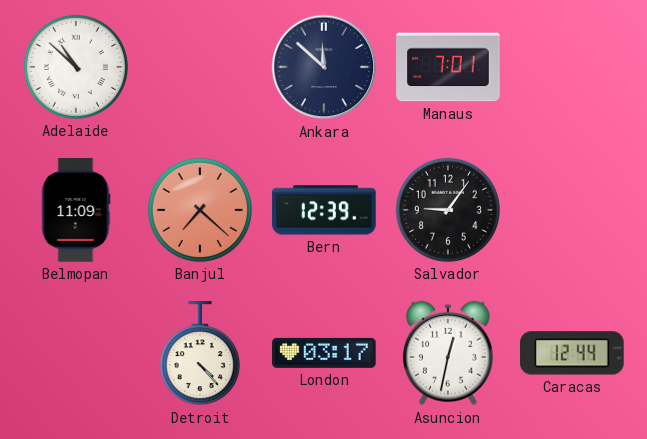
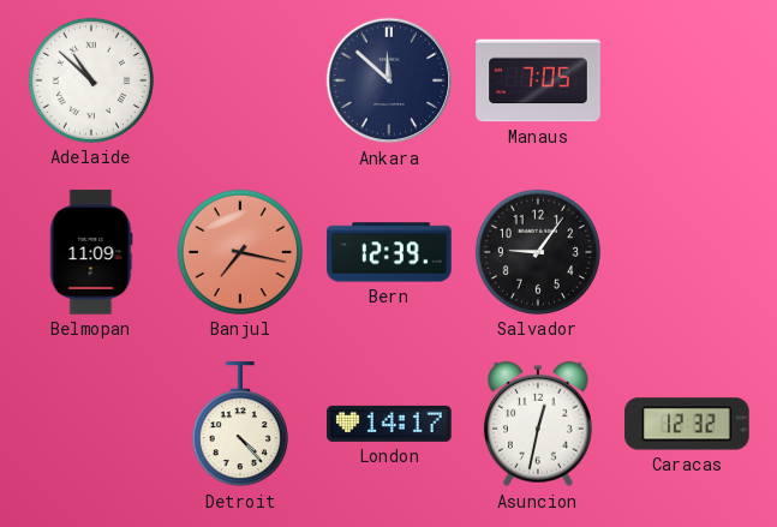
Manaus: 7:01 -> 7:05 (538, 80)
Banjul: 7:22 -> 7:17 (240, 252)
London: 03:17 -> 14:17 (389, 424)
Caracas: 12:44 -> 12:32 (687, 424)
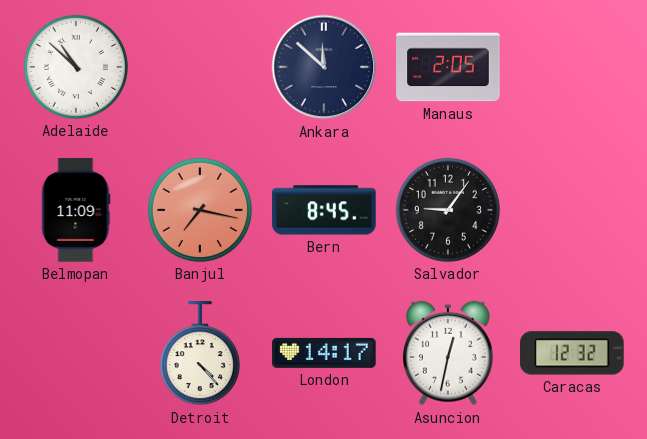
Manaus: 7:05 -> 2:05 (448, 67)
Bern: 12:39 -> 8:45 (324, 210)
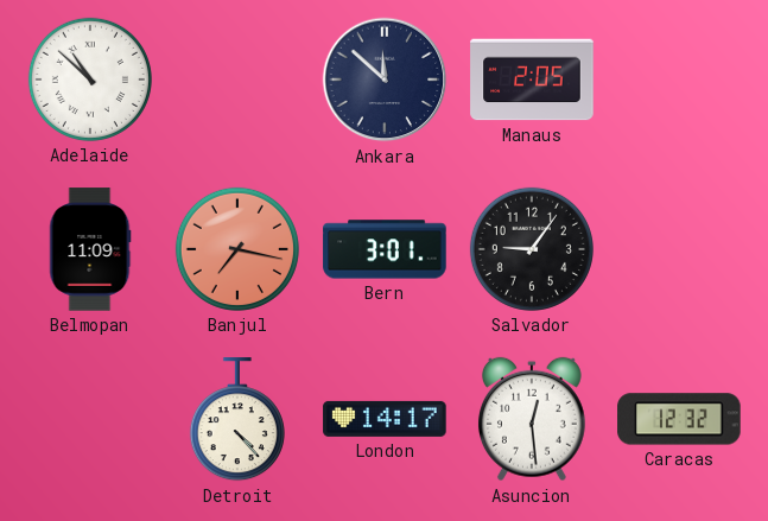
Bern: 8:45 -> 3:01 (385, 249)
Asuncion: 12:32 -> 12:29 (532, 419)
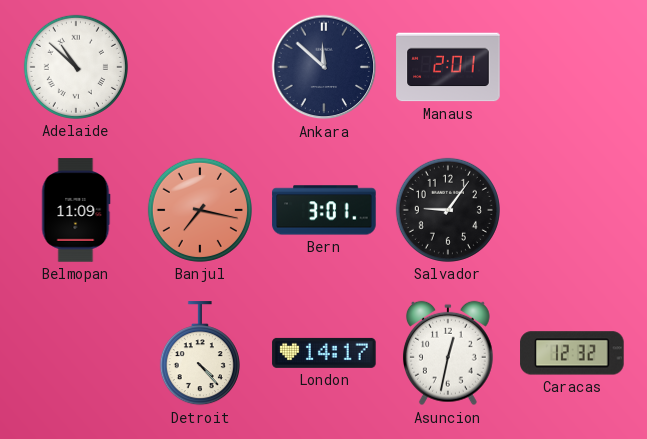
Manaus: 2:05 -> 2:01 (448, 67)
Asuncion: 12:29 -> 12:32 (448, 353)
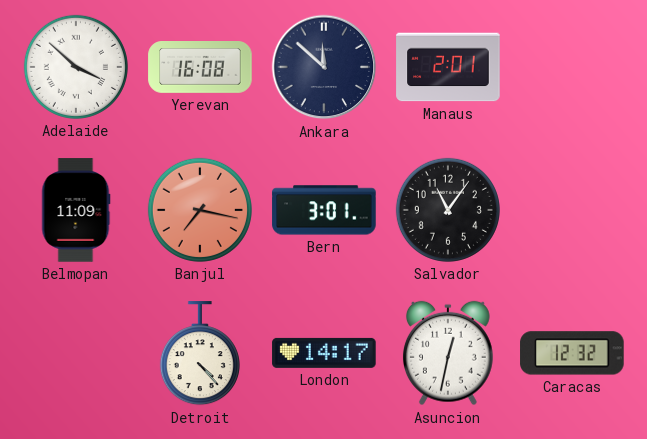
Adelaide: 10:52 -> 3:52 (76, 67)
Yerevan: none -> 16:08 (200, 68)
Salvador: 9:06 -> 11:06 (448, 210)
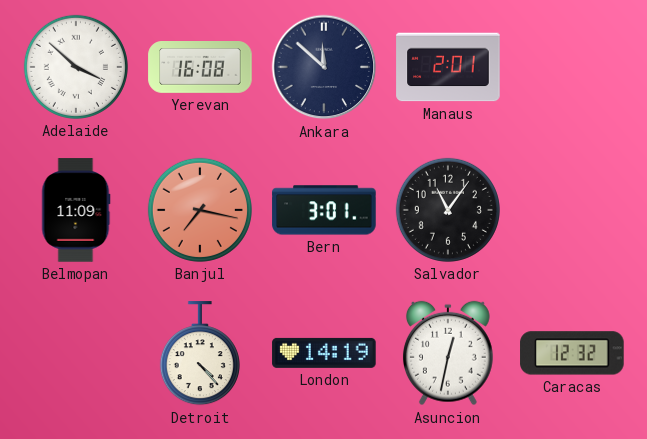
London: 14:17 -> 14:19 (324, 353)
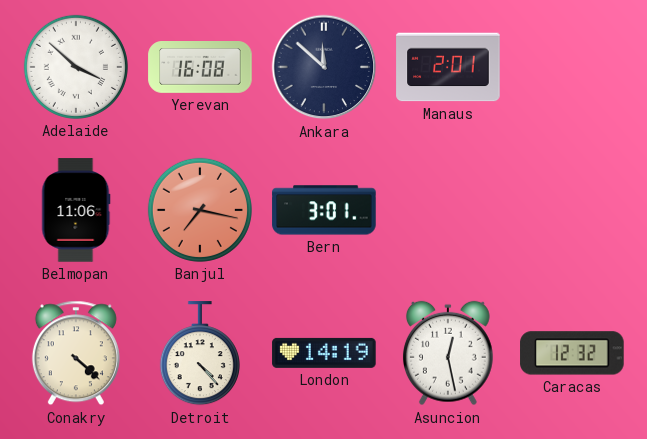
Belmopan: 11:09 -> 11:06 (76, 210)
Salvador: 11:06 -> none (448, 210)
Conakry: none -> 4:22 (76, 353)
Asuncion: 12:32 -> 12:28 (448, 353)
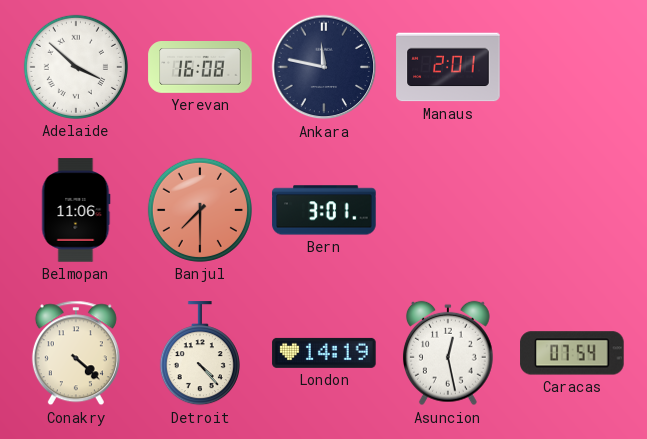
Ankara: 11:52 -> 11:47 (324, 67)
Banjul: 7:17 -> 7:30 (200, 210)
Caracas: 12:32 -> 07:54 (572, 353)
